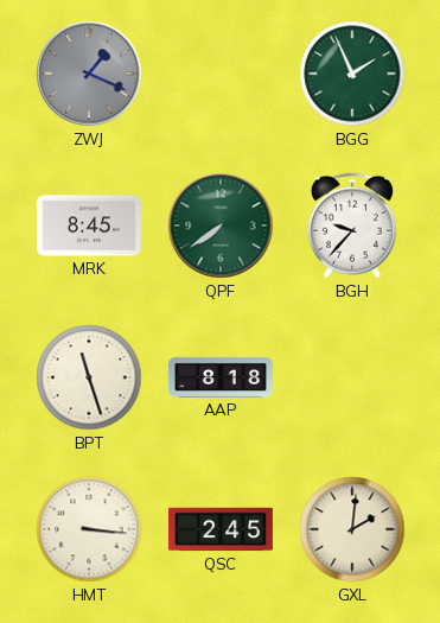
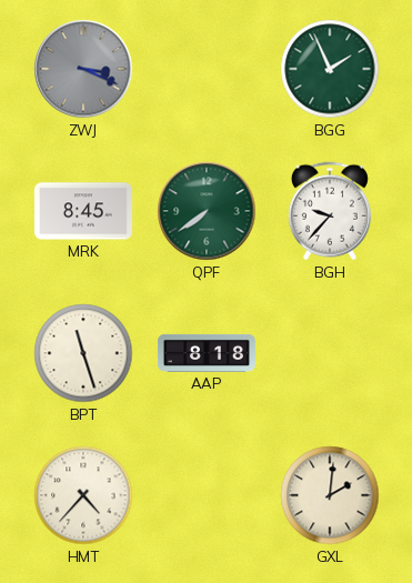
ZWJ: 1:19 -> 3:19 (83, 69)
HMT: 3:16 -> 4:37 (83, 495)
QSC: 2:45 -> none (221, 529)
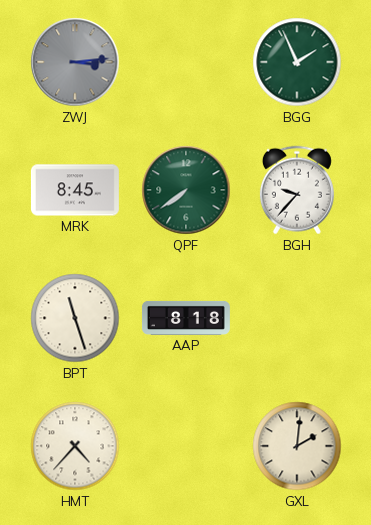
ZWJ: 3:19 -> 3:14 (75, 62)
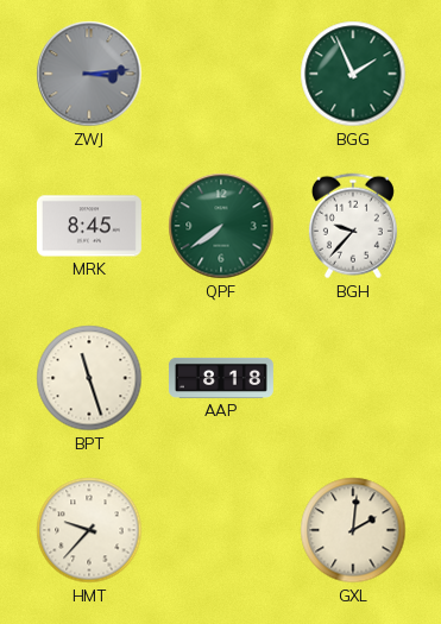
HMT: 4:37 -> 9:37 (89, 530)
